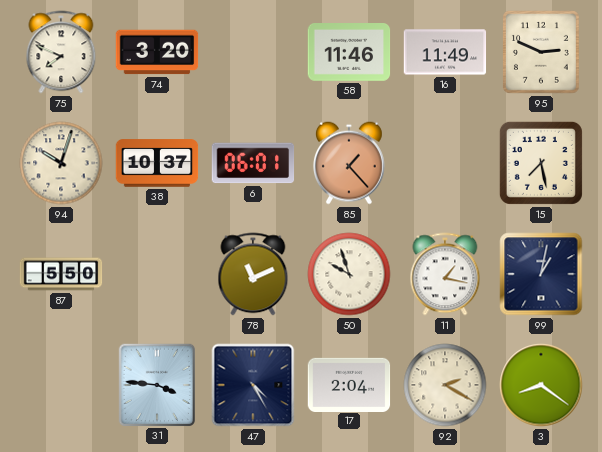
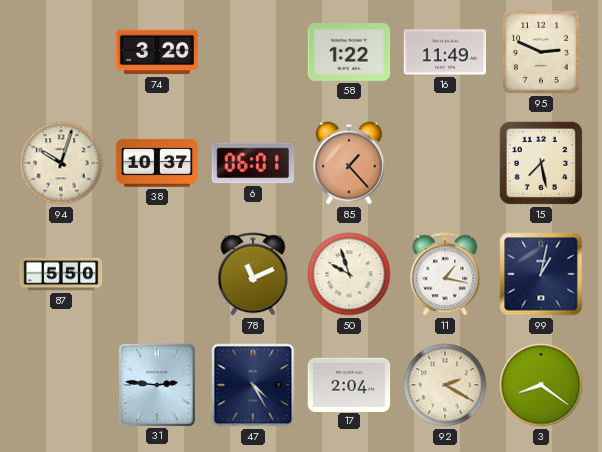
75: 7:49 -> none (61, 52)
58: 11:46 -> 1:22 (349, 53)
31: 3:46 -> 2:46 (156, 384)
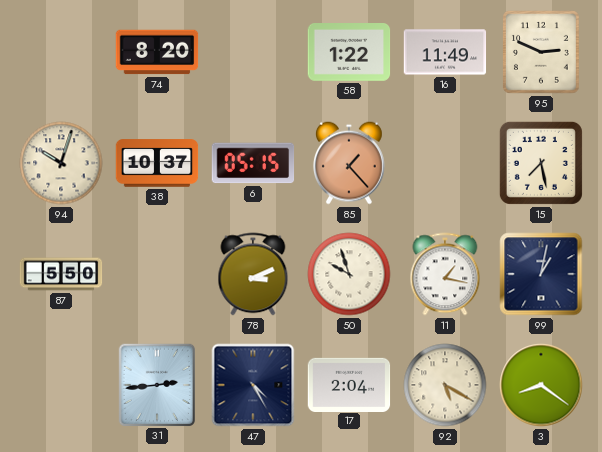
74: 3:20 -> 8:20 (157, 52)
6: 06:01 -> 05:15 (253, 163)
78: 11:11 -> 3:11 (253, 274)
31: 2:46 -> 2:44 (156, 384)
92: 2:20 -> 5:20 (445, 385)
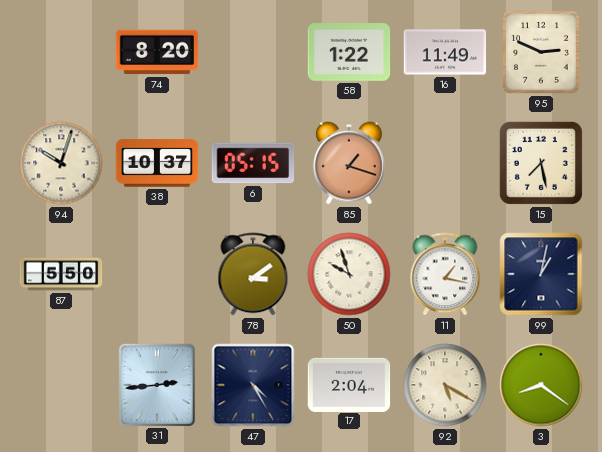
85: 1:23 -> 1:18 (349, 163)
78: 3:11 -> 3:09 (253, 274)
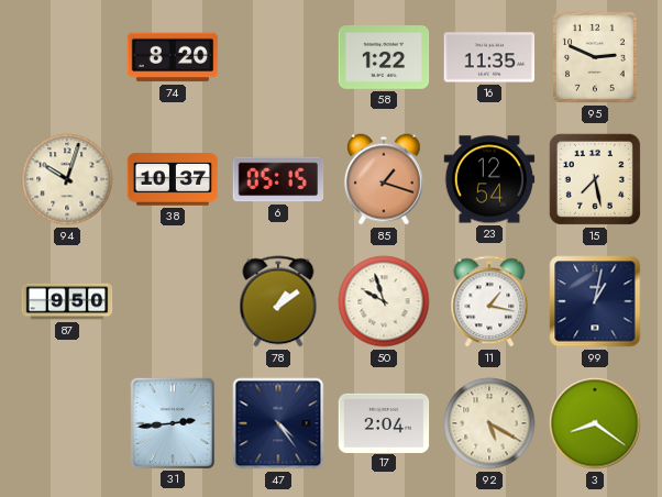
16: 11:49 -> 11:35 (489, 57)
23: none -> 12:54 (489, 179)
87: 5:50 -> 9:50 (67, 301)
78: 3:09 -> 1:09 (278, 301)
47: 4:25 -> 4:24 (278, 423)
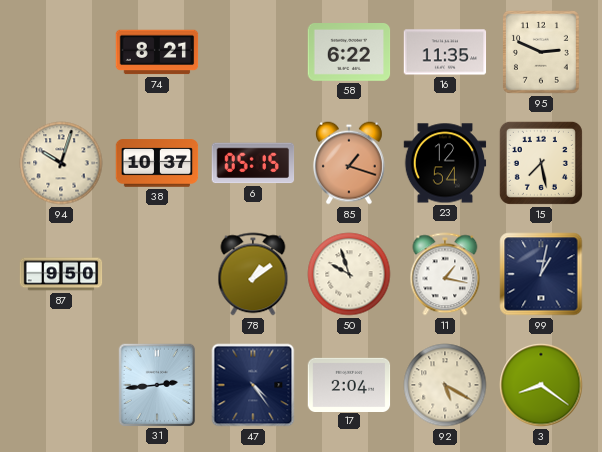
74: 8:20 -> 8:21 (157, 52)
58: 1:22 -> 6:22 (349, 53)
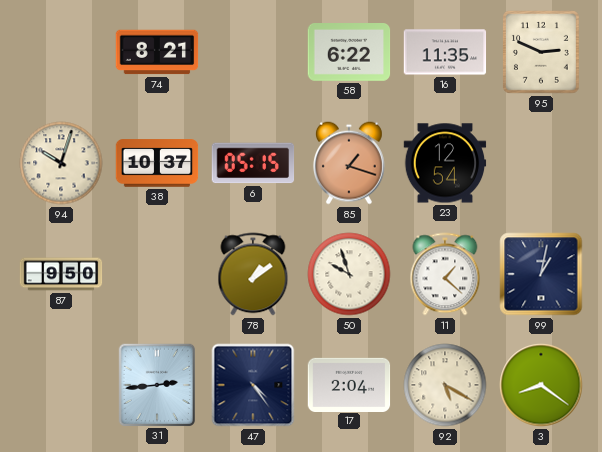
15: 7:28 -> none (541, 163)
11: 1:17 -> 1:22 (445, 274)
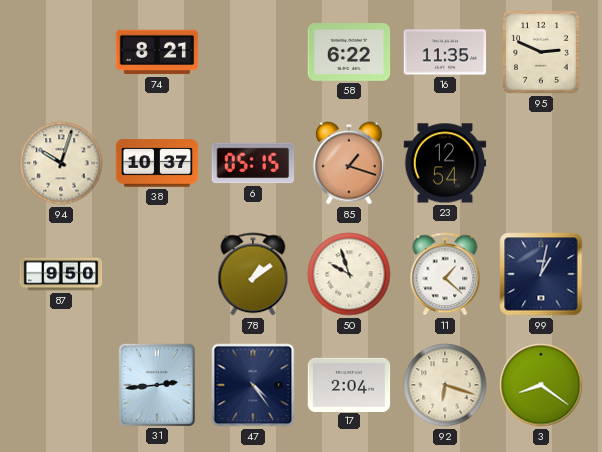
92: 5:20 -> 6:18 (445, 385)
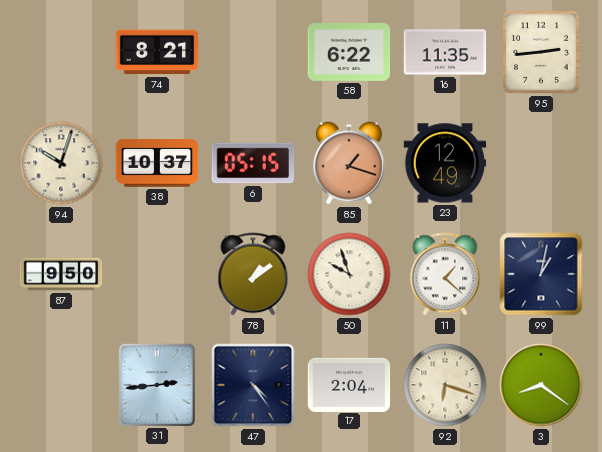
95: 2:49 -> 2:44 (542, 53)
23: 12:54 -> 12:49 (445, 163)
